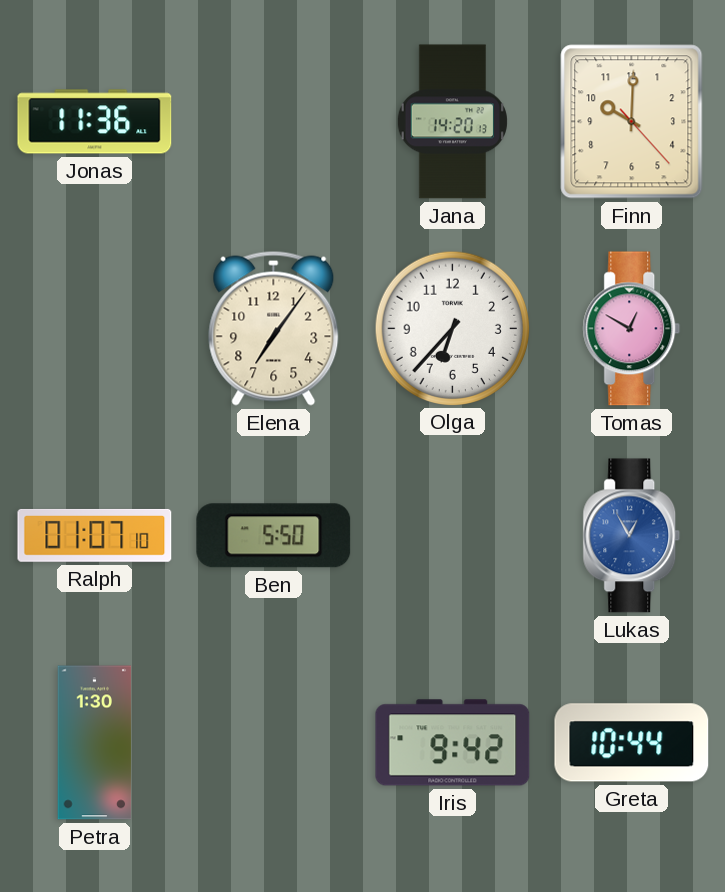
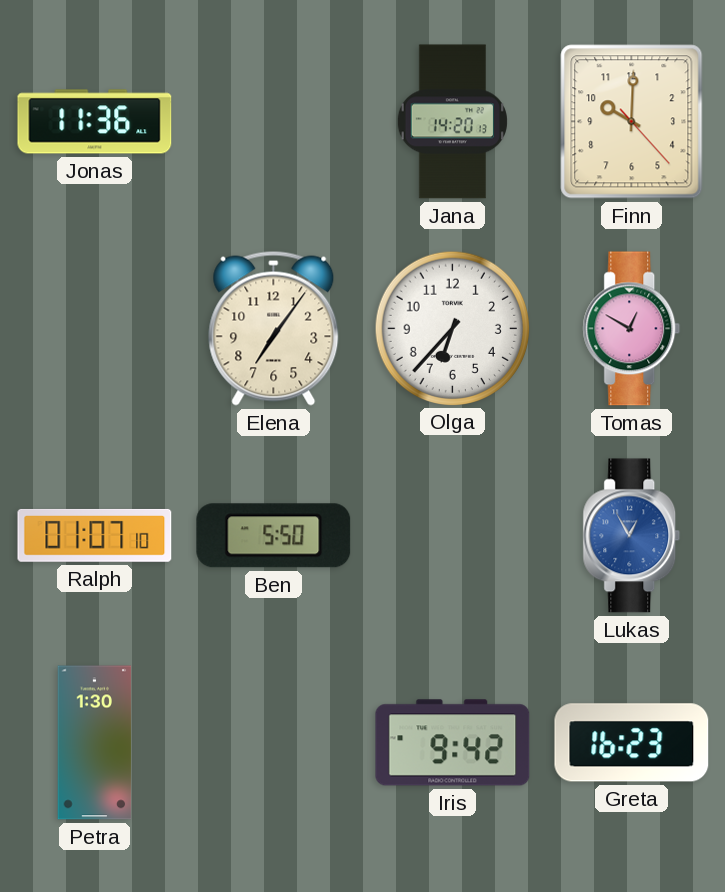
Greta: 10:44 -> 16:23 (632, 743)
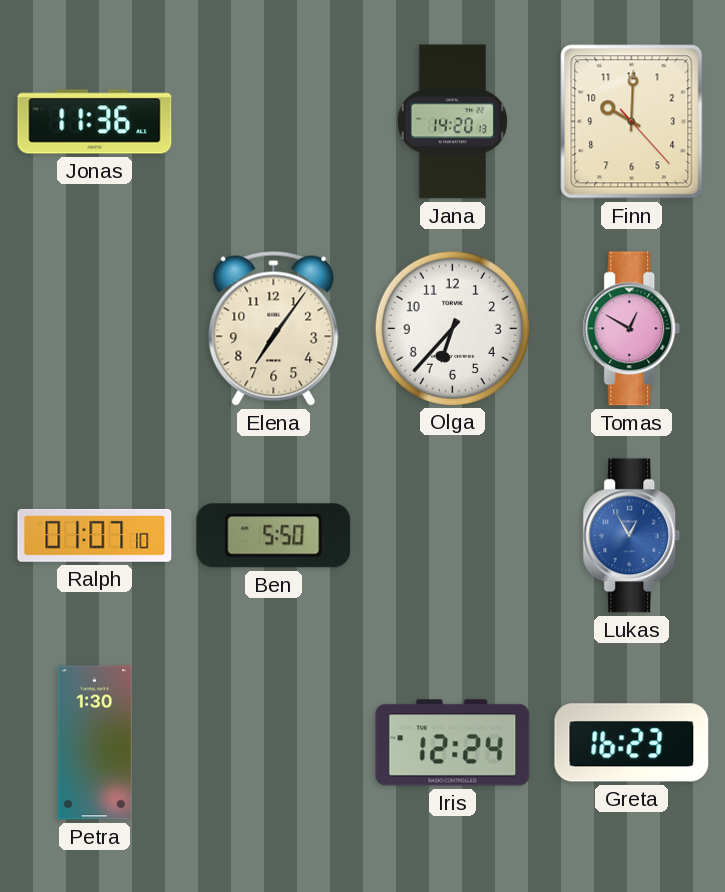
Iris: 9:42 -> 12:24 (453, 743)
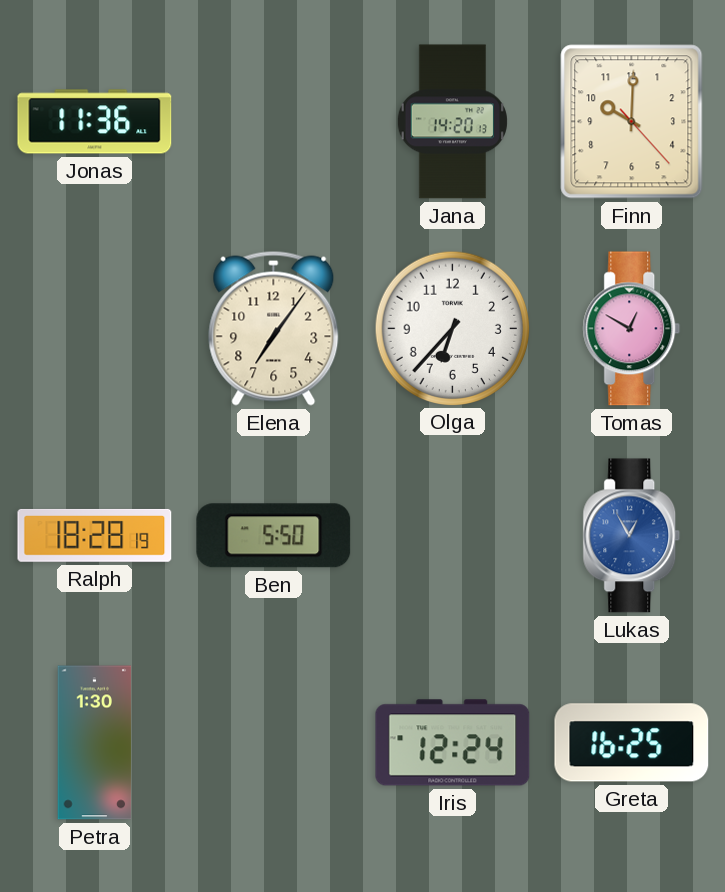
Ralph: 01:07 -> 18:28 (95, 535)
Greta: 16:23 -> 16:25 (632, 743)
